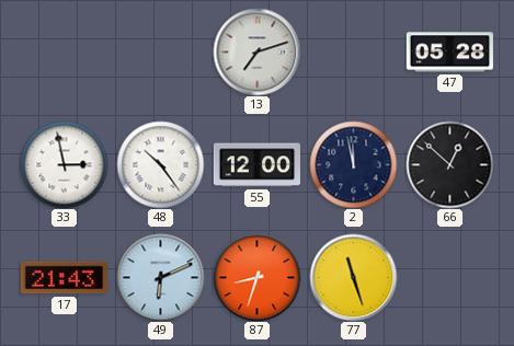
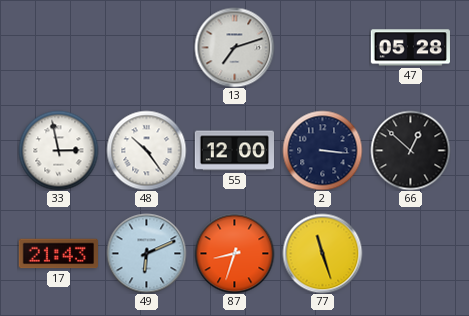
2: 11:58 -> 3:16 (322, 150)
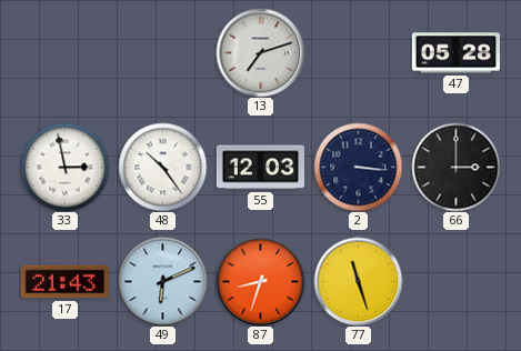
55: 12:00 -> 12:03 (260, 168)
66: 12:52 -> 3:00 (455, 167)
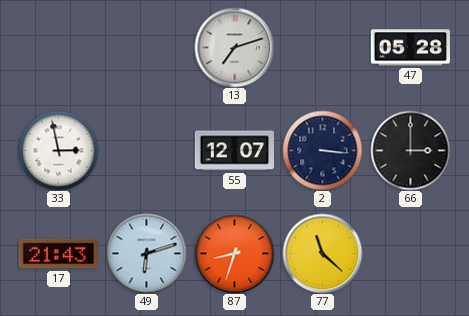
48: 10:24 -> none (162, 167)
55: 12:03 -> 12:07 (234, 151)
49: 6:11 -> 6:12 (146, 253)
77: 11:27 -> 11:22 (322, 253)
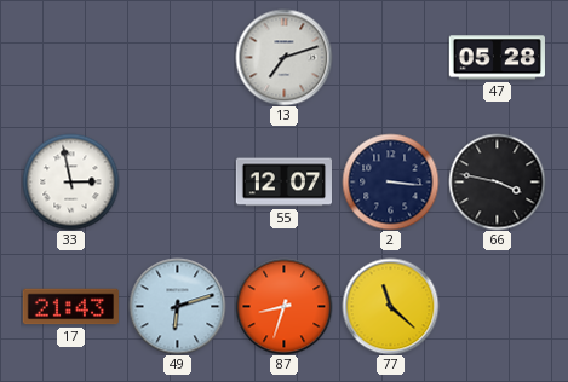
66: 3:00 -> 3:47 (497, 181)
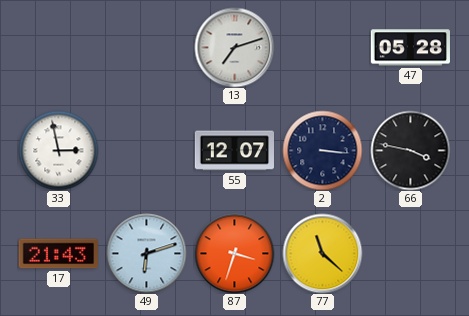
87: 8:33 -> 3:33 (234, 253)
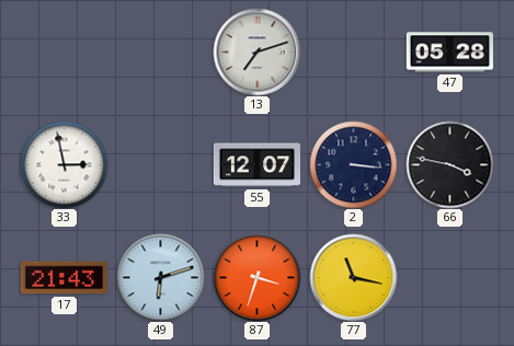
77: 11:22 -> 11:17 (353, 277)
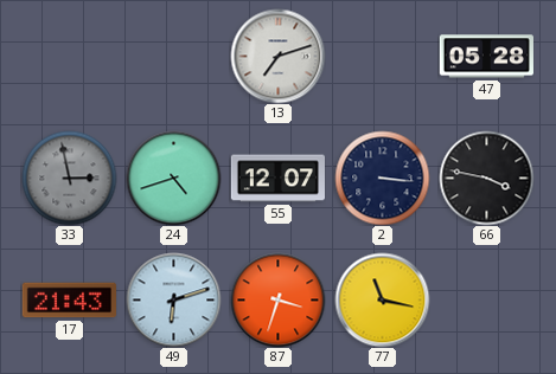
33 dial: white -> grey (69, 178)
24: none -> 4:42 (173, 178)
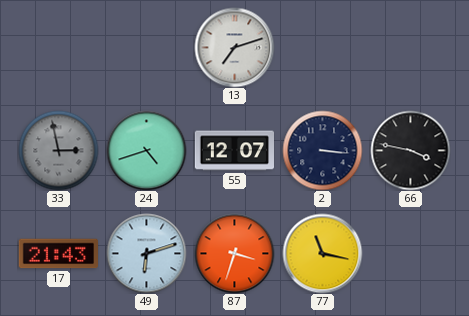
47: 05:28 -> none (486, 57)
